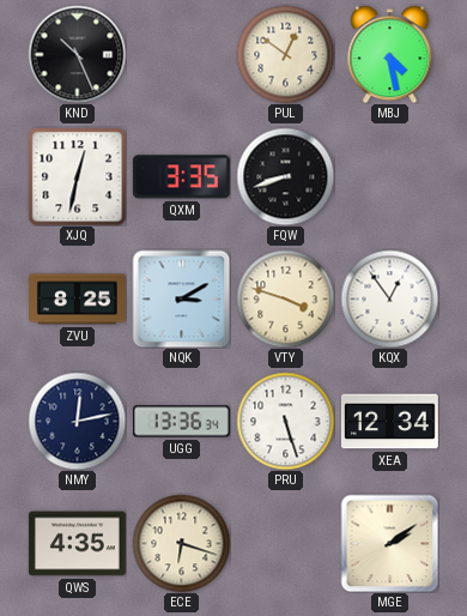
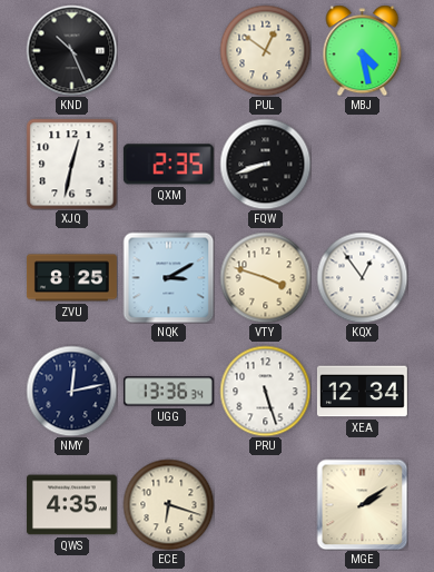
QXM: 3:35 -> 2:35 (168, 165)
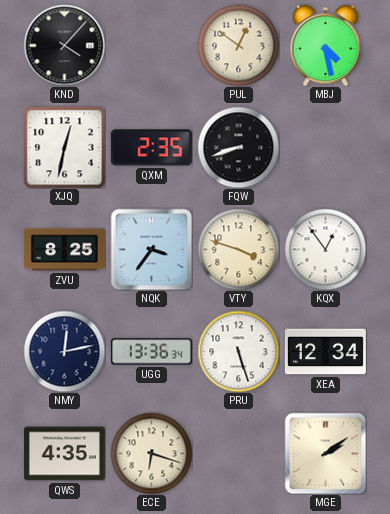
KND: 10:26 -> 4:07 (64, 45)
NQK: 3:10 -> 3:36 (151, 249)
